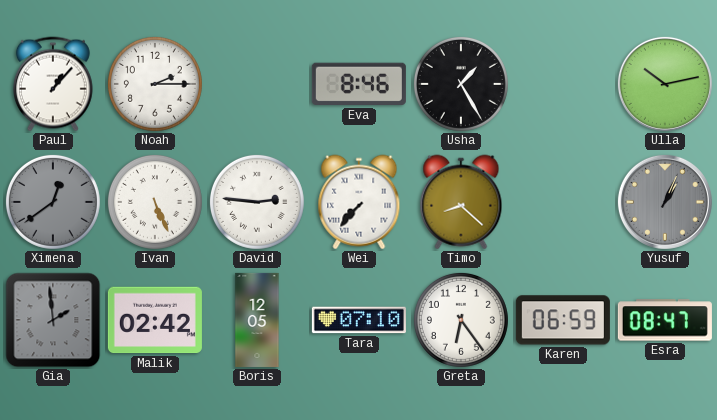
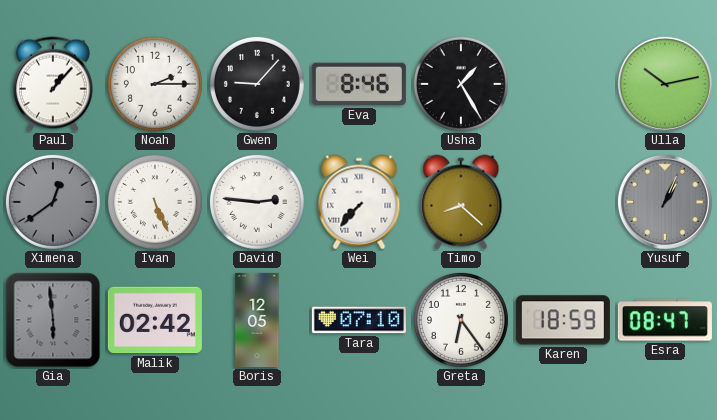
Gwen: none -> 9:07 (257, 84)
Gia: 1:59 -> 5:59 (53, 320)
Karen: 06:59 -> 18:59 (563, 320)
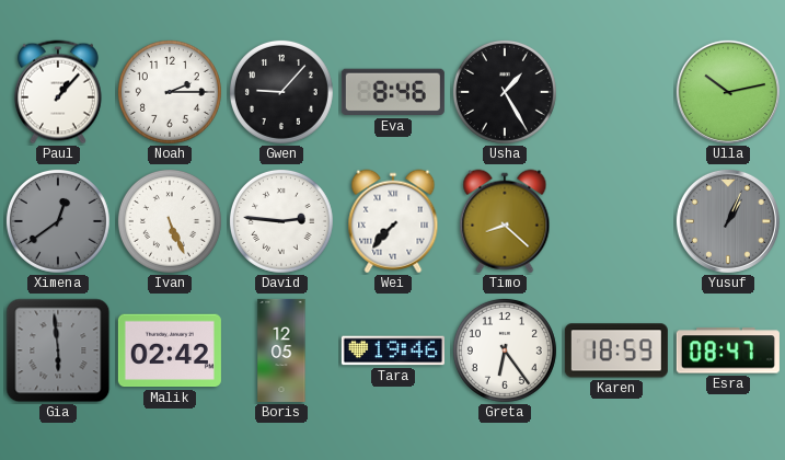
Tara: 07:10 -> 19:46 (393, 350)
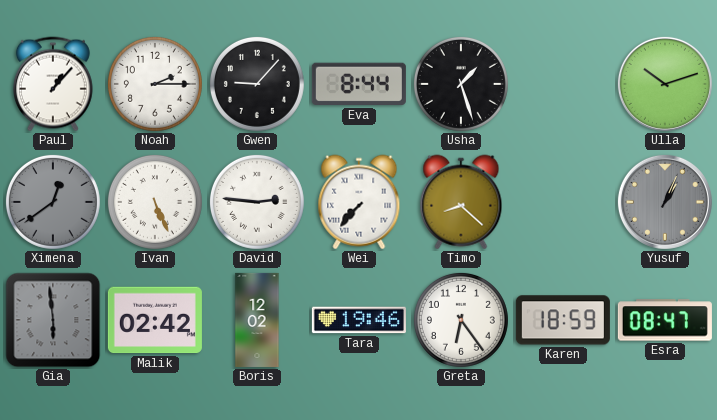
Eva: 8:46 -> 8:44 (359, 84)
Usha: 1:25 -> 1:27 (461, 84)
Ulla: 10:13 -> 10:12 (665, 84)
Boris: 12:05 -> 12:02 (257, 320)
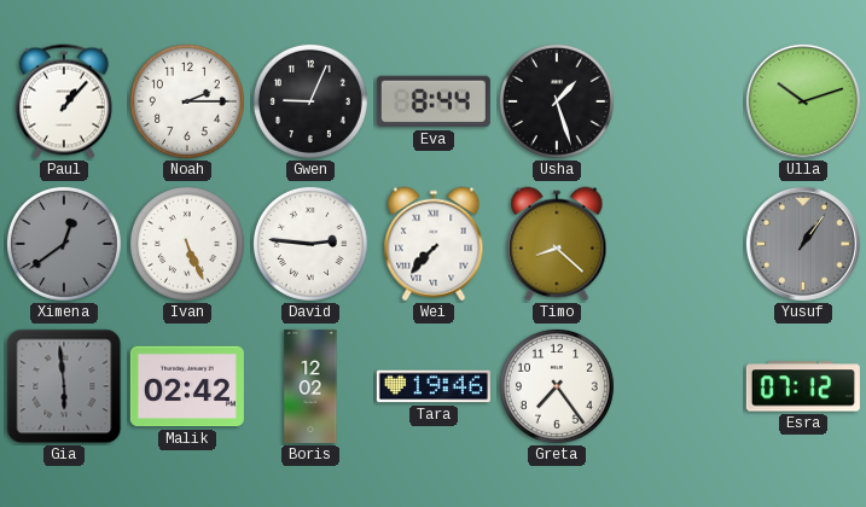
Gwen: 9:07 -> 9:04 (310, 101)
Yusuf: 1:04 -> 1:06 (803, 244)
Greta: 6:24 -> 7:24 (557, 386)
Karen: 18:59 -> none (563, 320)
Esra: 08:47 -> 07:12 (803, 386)
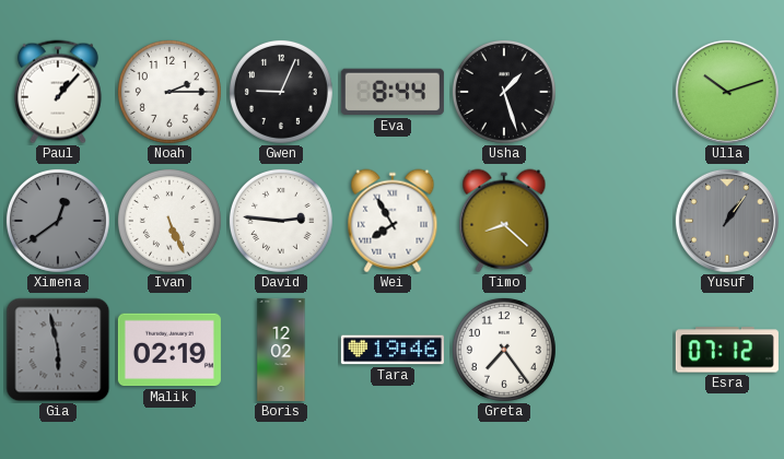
Wei: 7:37 -> 7:55 (393, 221)
Gia: 5:59 -> 5:58 (58, 350)
Malik: 02:42 -> 02:19 (169, 350)
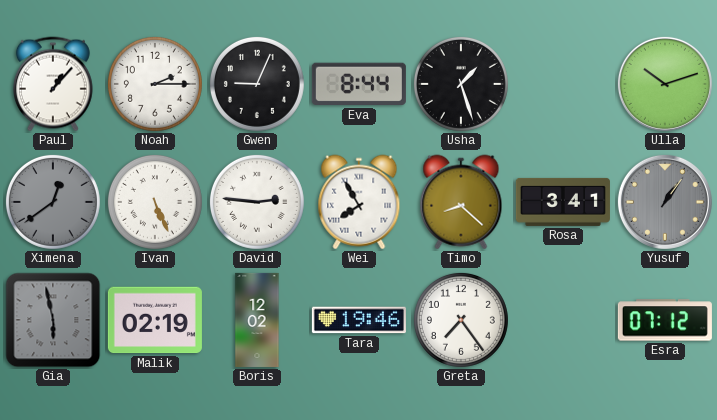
Rosa: none -> 3:41 (563, 202)
